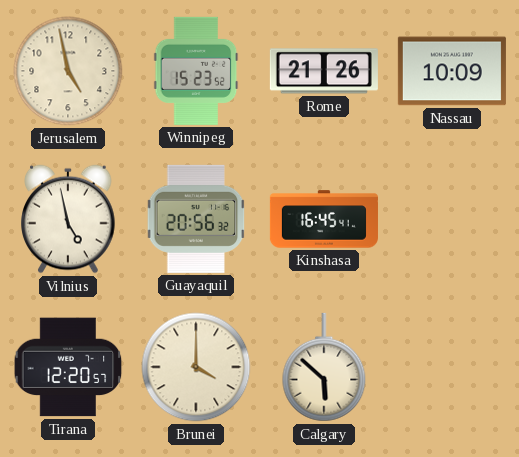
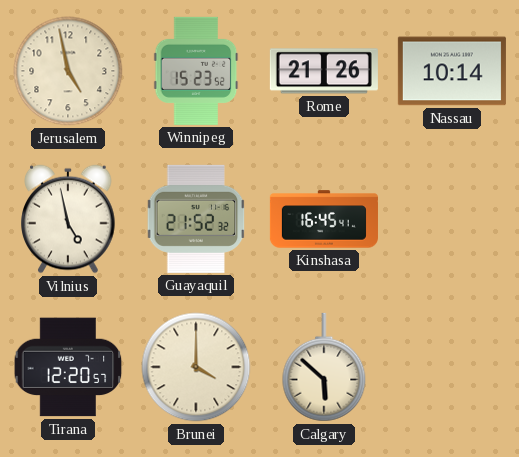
Nassau: 10:09 -> 10:14 (452, 71)
Guayaquil: 20:56 -> 21:52 (196, 219)
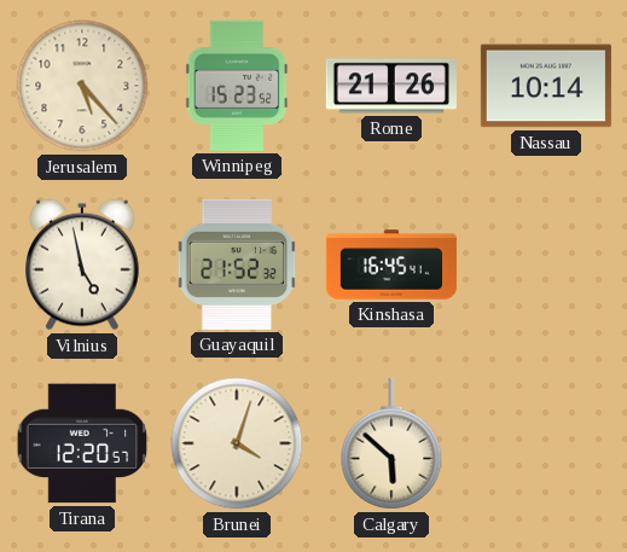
Jerusalem: 4:58 -> 5:23 (82, 86)
Brunei: 4:00 -> 4:03 (237, 443)
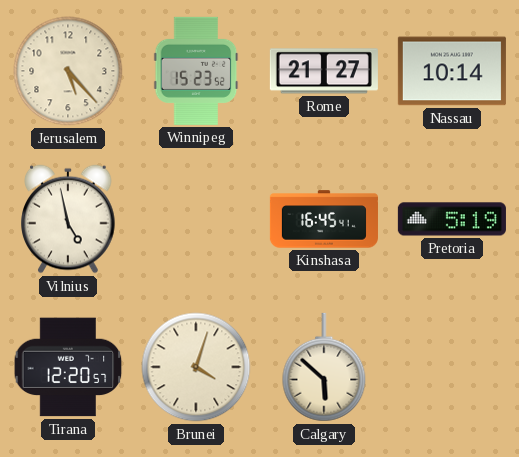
Rome: 21:26 -> 21:27 (324, 71)
Guayaquil: 21:52 -> none (237, 265)
Pretoria: none -> 5:19 (452, 219)
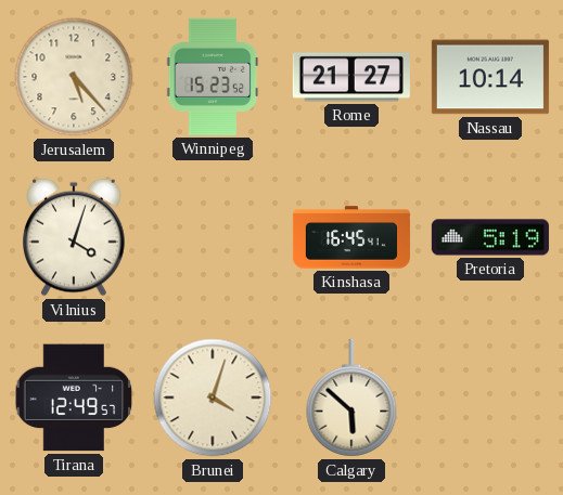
Vilnius: 4:58 -> 4:03 (74, 237)
Tirana: 12:20 -> 12:49 (74, 398)
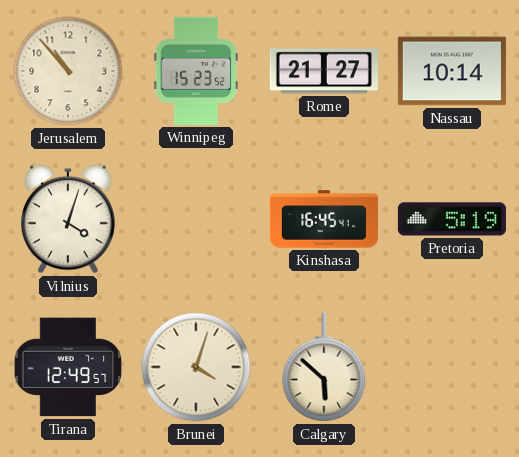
Jerusalem: 5:23 -> 10:53 (68, 71)
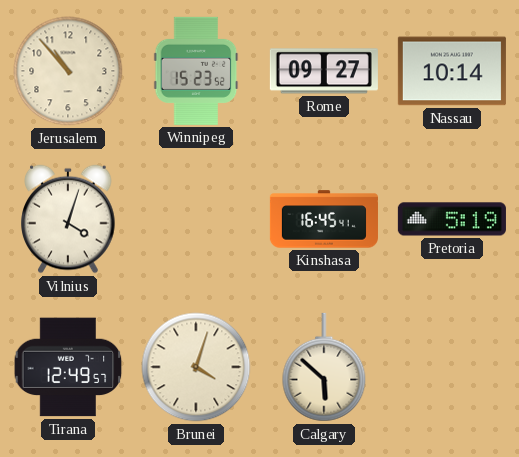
Rome: 21:27 -> 09:27 (324, 71)
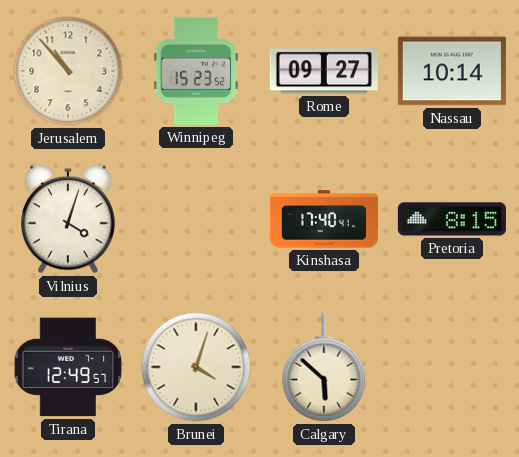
Kinshasa: 16:45 -> 17:40 (324, 219)
Pretoria: 5:19 -> 8:15 (452, 219)
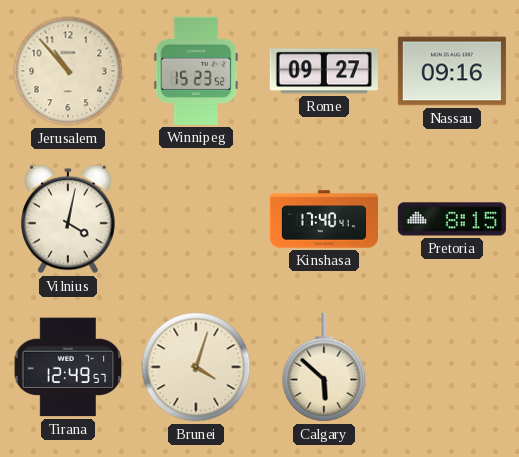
Nassau: 10:14 -> 09:16 (452, 71)
Vilnius: 4:03 -> 4:02 (68, 219)
